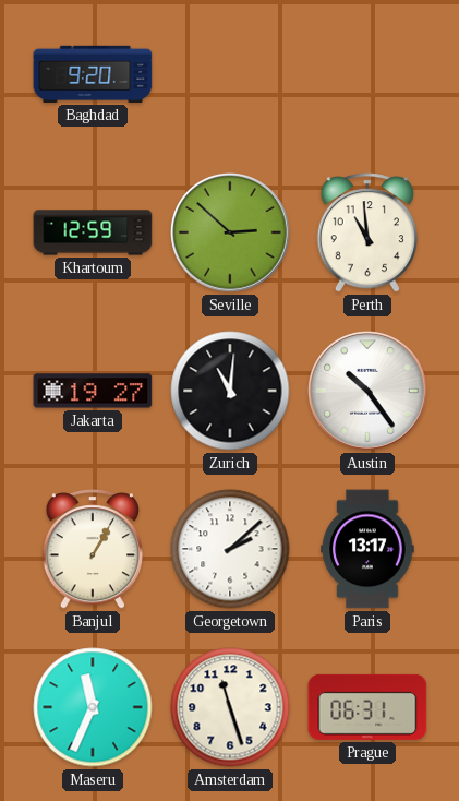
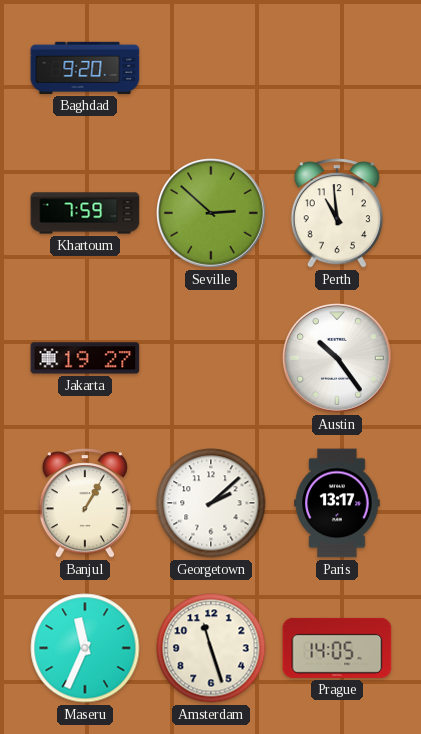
Khartoum: 12:59 -> 7:59 (85, 213)
Zurich: 11:01 -> none (230, 391)
Prague: 06:31 -> 14:05 (337, 648)
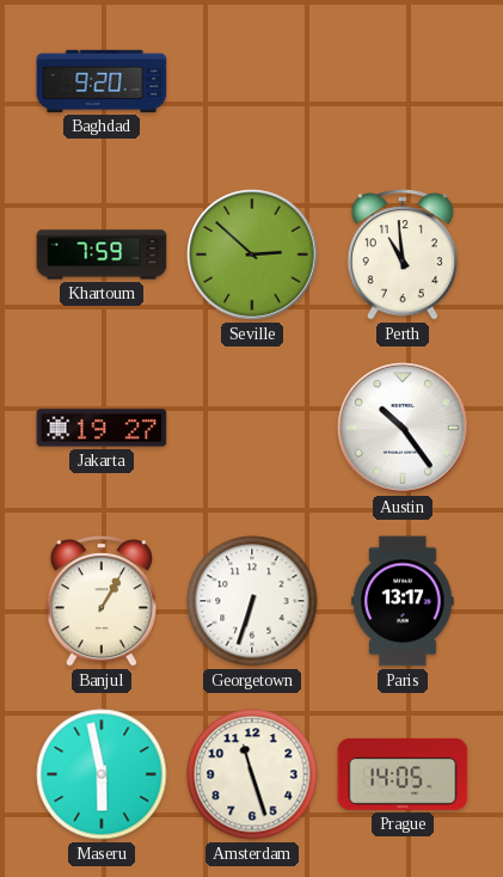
Georgetown: 2:08 -> 6:33 (252, 601)
Maseru: 11:34 -> 5:58 (102, 774)
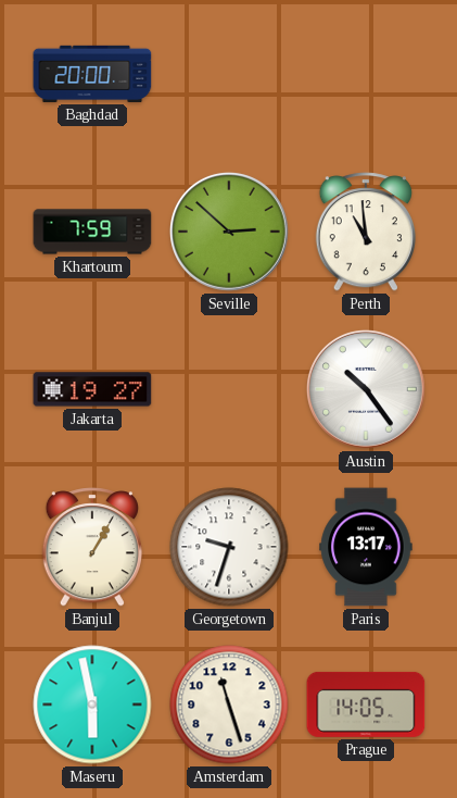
Baghdad: 9:20 -> 20:00 (92, 74)
Georgetown: 6:33 -> 9:33 (229, 547)
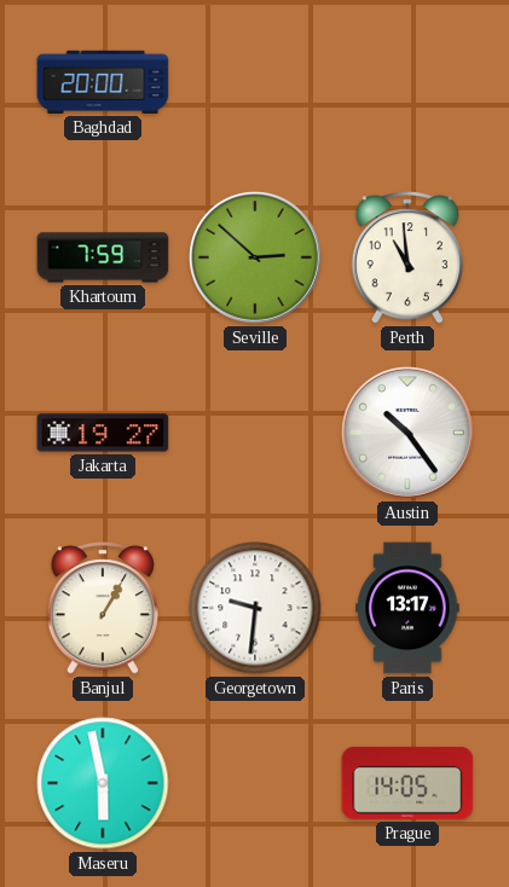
Georgetown: 9:33 -> 9:31 (255, 608)
Amsterdam: 11:27 -> none (229, 705)
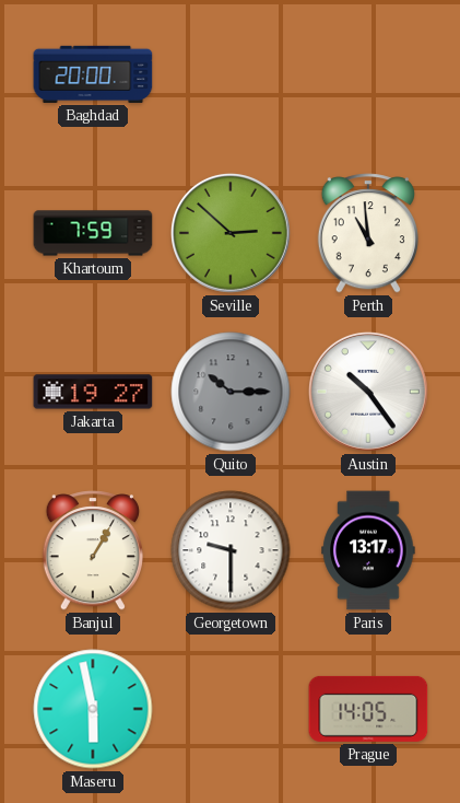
Quito: none -> 10:15 (231, 392)
Georgetown: 9:31 -> 9:30 (231, 550)
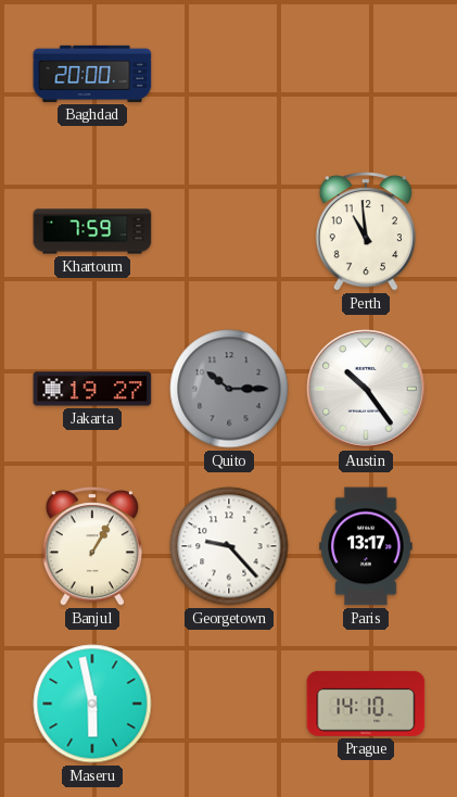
Seville: 2:52 -> none (231, 234)
Georgetown: 9:30 -> 9:23 (229, 546)
Prague: 14:05 -> 14:10 (366, 704)
